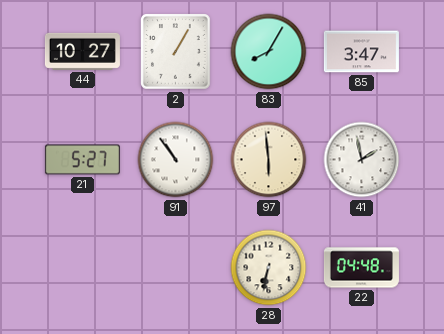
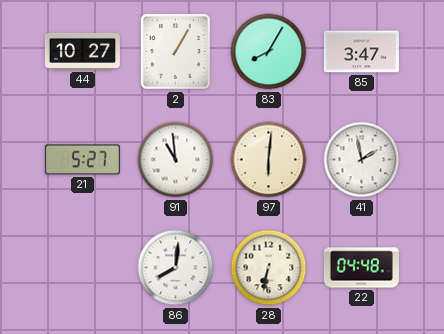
91: 10:54 -> 10:59 (176, 160)
97: 5:59 -> 6:01 (269, 160)
86: none -> 8:01 (176, 268)
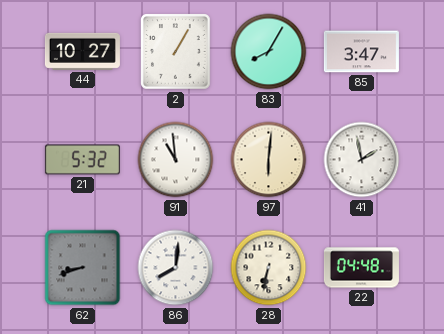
21: 5:27 -> 5:32 (82, 160)
62: none -> 8:42 (83, 268)
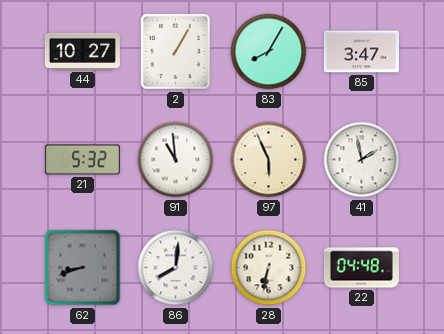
97: 6:01 -> 5:56 (269, 160)
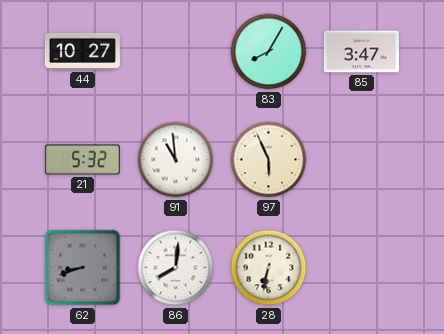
2: 1:05 -> none (176, 52)
41: 1:58 -> none (362, 160)
22: 04:48 -> none (361, 268)
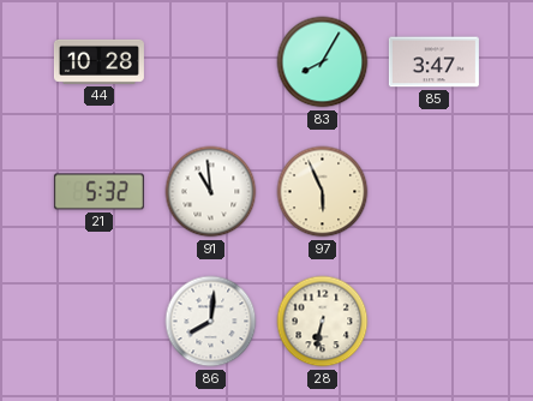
44: 10:27 -> 10:28 (98, 61)
62: 8:42 -> none (83, 268)
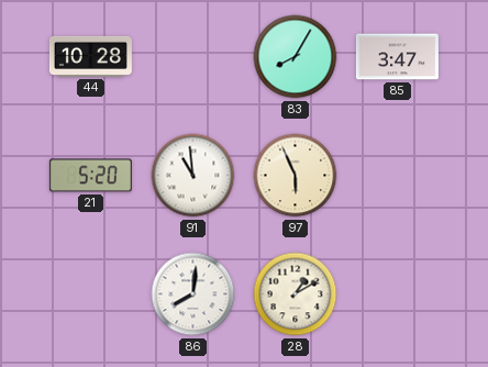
21: 5:32 -> 5:20 (90, 176)
28: 6:32 -> 1:10 (296, 294)
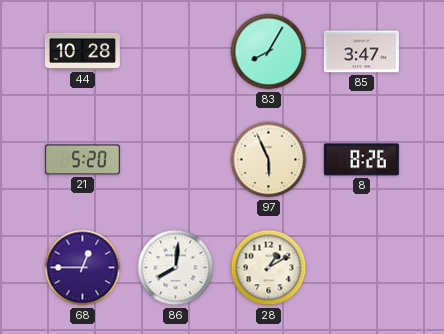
91: 10:59 -> none (193, 176)
8: none -> 8:26 (361, 160)
68: none -> 12:45 (83, 268)
